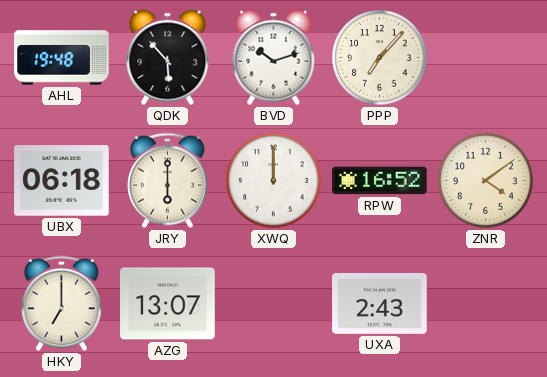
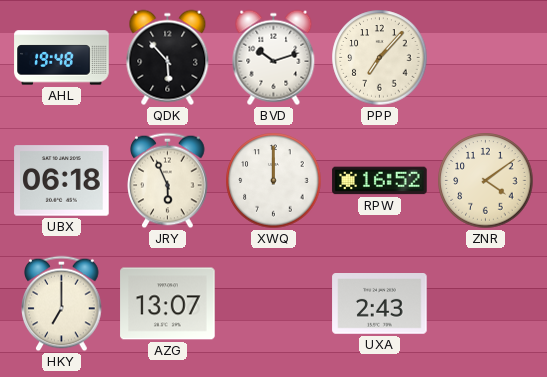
JRY: 6:00 -> 5:56 (168, 181)
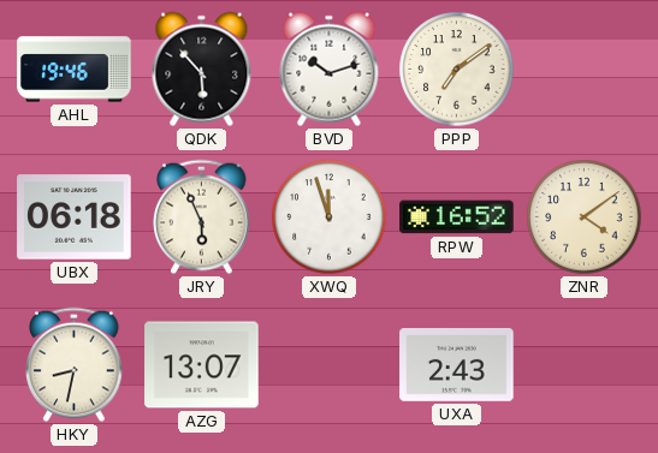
AHL: 19:48 -> 19:46 (75, 70)
PPP: 7:07 -> 7:09 (457, 70)
XWQ: 12:00 -> 11:57 (330, 217)
HKY: 7:00 -> 8:32 (75, 365)
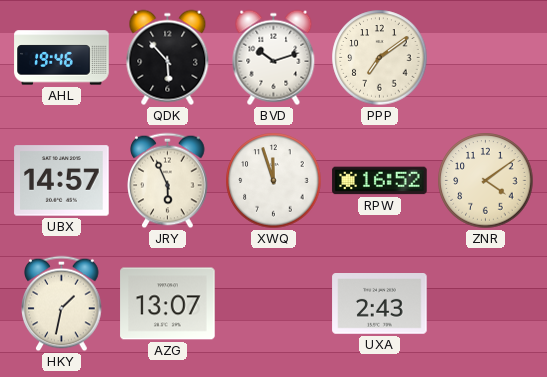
UBX: 06:18 -> 14:57 (62, 181)
HKY: 8:32 -> 1:32 (62, 304)
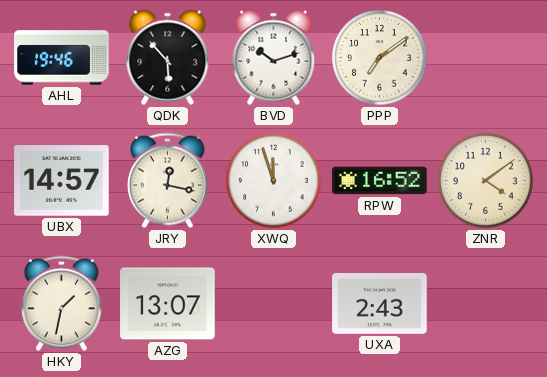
JRY: 5:56 -> 12:17 (168, 181)
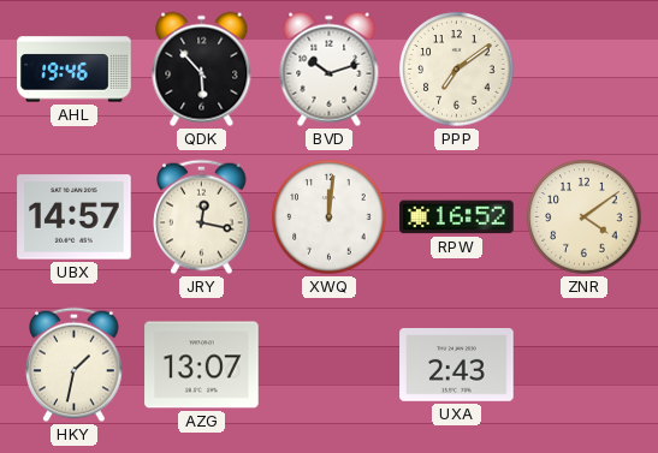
XWQ: 11:57 -> 12:01 (330, 217)
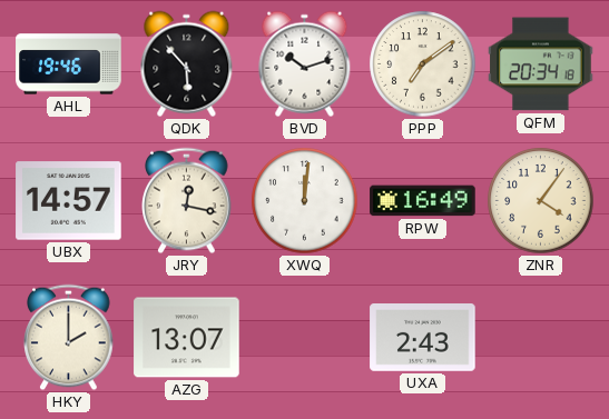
QFM: none -> 20:34 (541, 64)
RPW: 16:52 -> 16:49 (423, 201)
ZNR: 4:09 -> 4:06 (541, 201)
HKY: 1:32 -> 2:00 (69, 338)
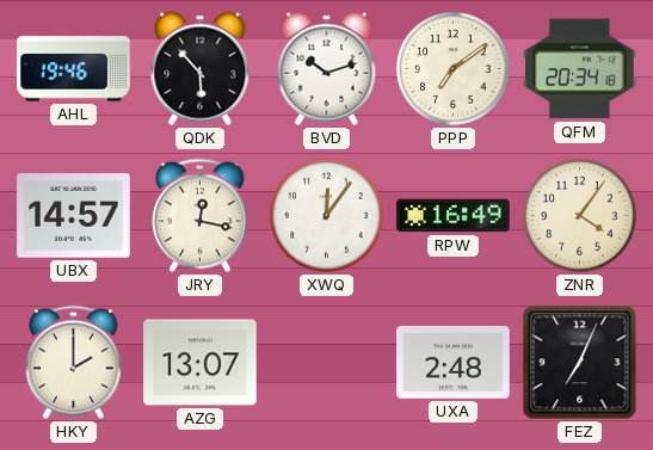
XWQ: 12:01 -> 12:06 (327, 216)
UXA: 2:43 -> 2:48 (454, 363)
FEZ: none -> 7:04 (580, 363)
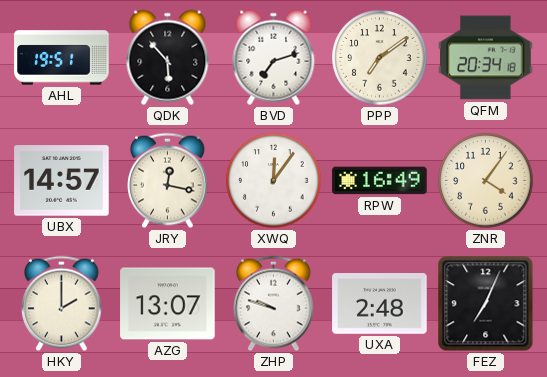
AHL: 19:46 -> 19:51 (62, 58)
BVD: 10:12 -> 7:12 (274, 58)
ZHP: none -> 9:48 (274, 304)
